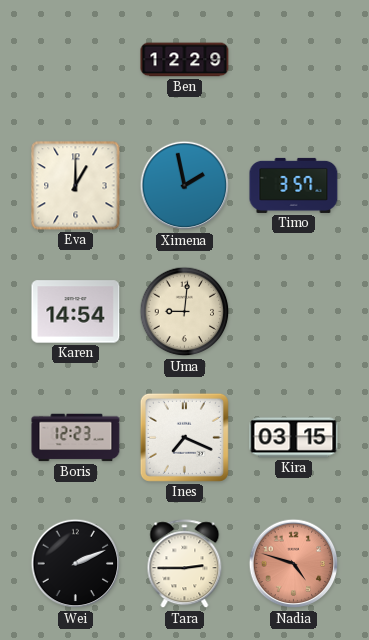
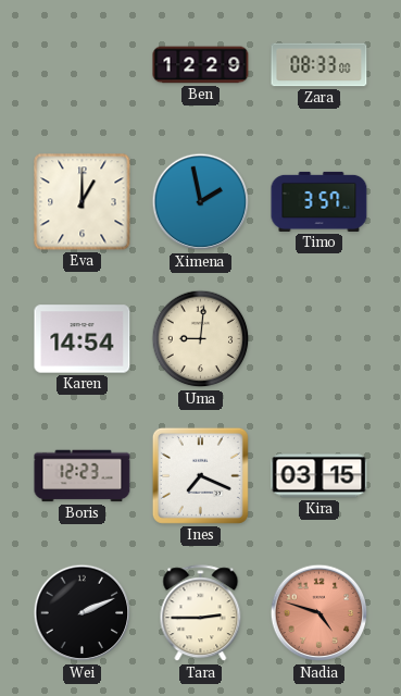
Zara: none -> 08:33 (319, 65)
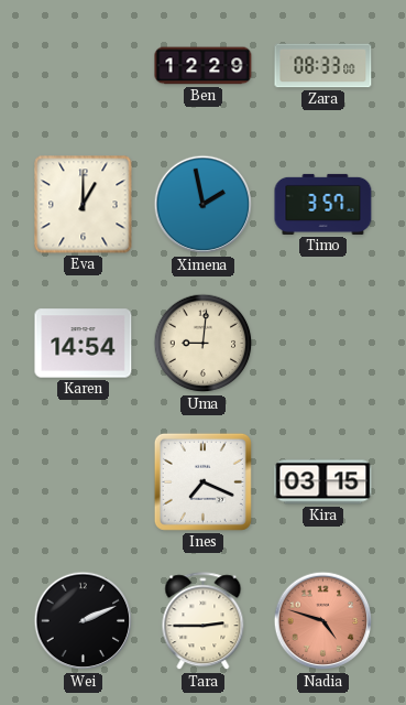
Boris: 12:23 -> none (83, 476)
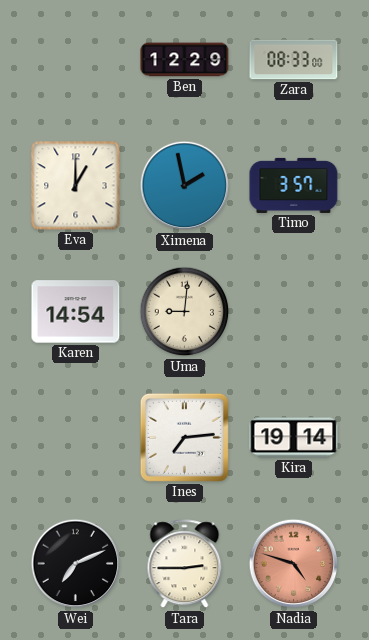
Ines: 7:19 -> 7:14 (184, 437)
Kira: 03:15 -> 19:14 (294, 438)
Wei: 2:11 -> 7:11 (76, 564)
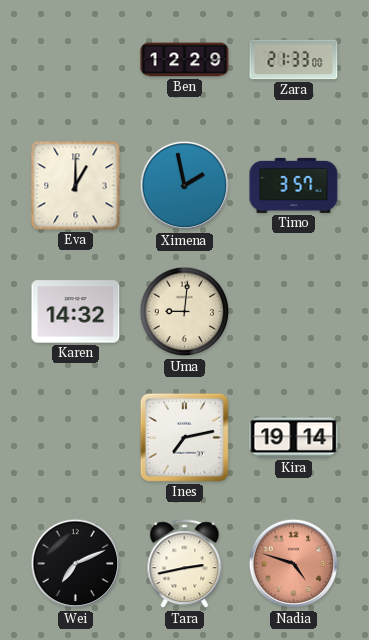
Zara: 08:33 -> 21:33 (294, 60)
Karen: 14:54 -> 14:32 (76, 312)
Ines: 7:14 -> 7:13 (184, 437)
Tara: 2:45 -> 2:43 (185, 564)
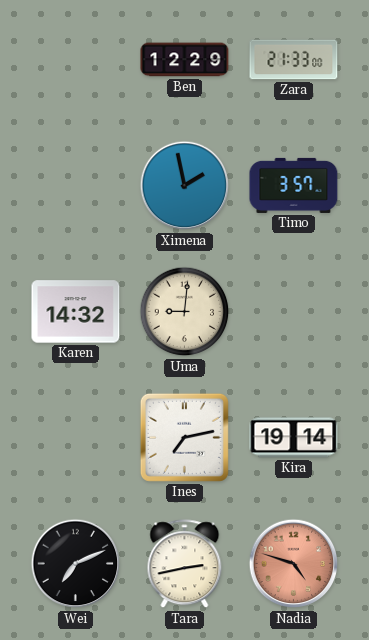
Eva: 1:00 -> none (76, 186)
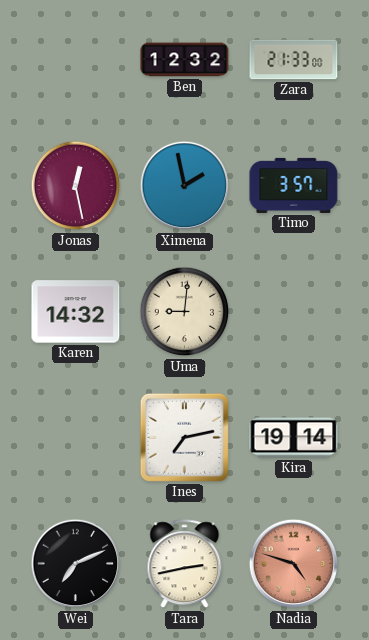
Ben: 12:29 -> 12:32 (185, 60)
Jonas: none -> 12:28 (76, 186)
